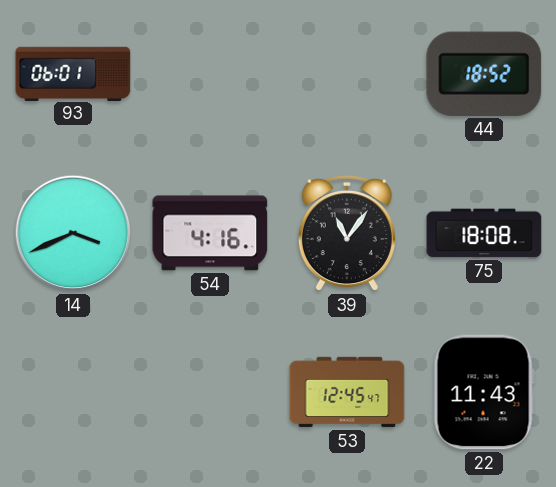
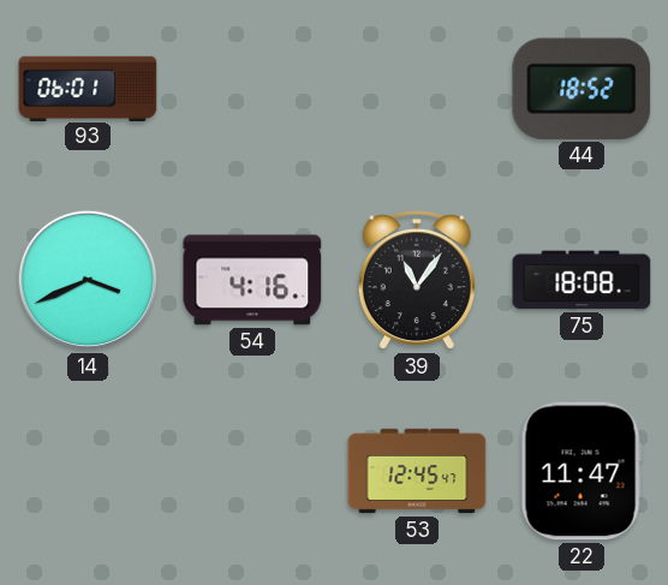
22: 11:43 -> 11:47 (581, 471)
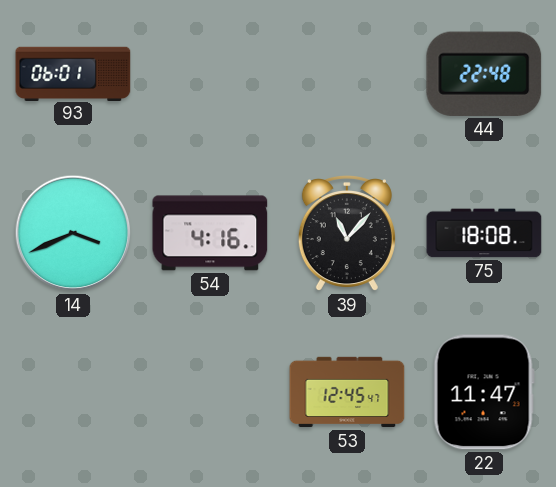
44: 18:52 -> 22:48 (484, 74)
39: 11:06 -> 11:07 (347, 234)
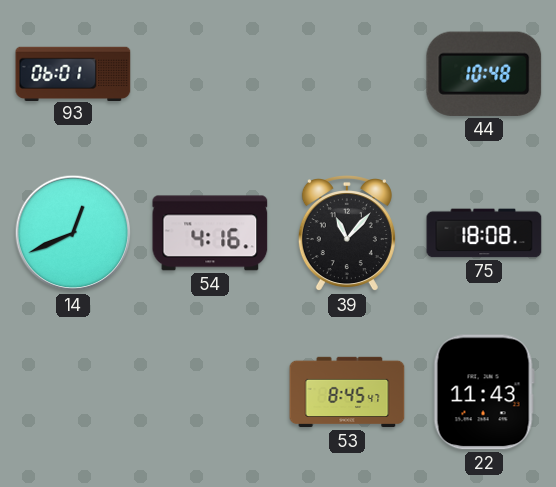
44: 22:48 -> 10:48 (484, 74)
14: 3:41 -> 12:41 (73, 233)
53: 12:45 -> 8:45 (347, 392)
22: 11:47 -> 11:43 (484, 392)
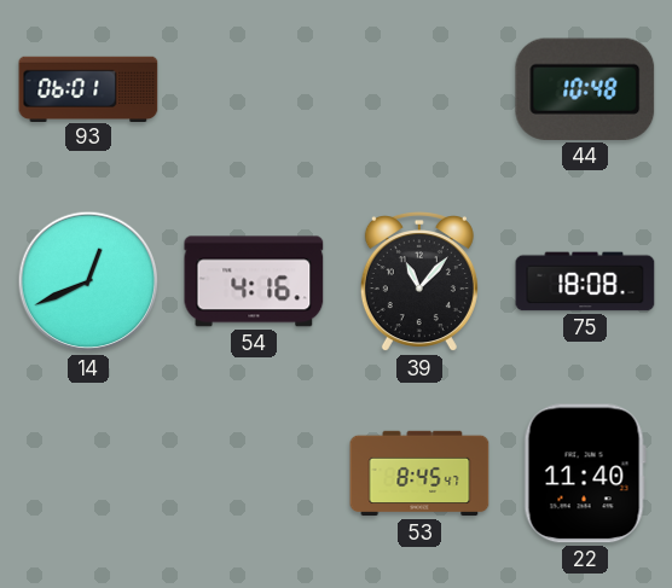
22: 11:43 -> 11:40 (585, 473)
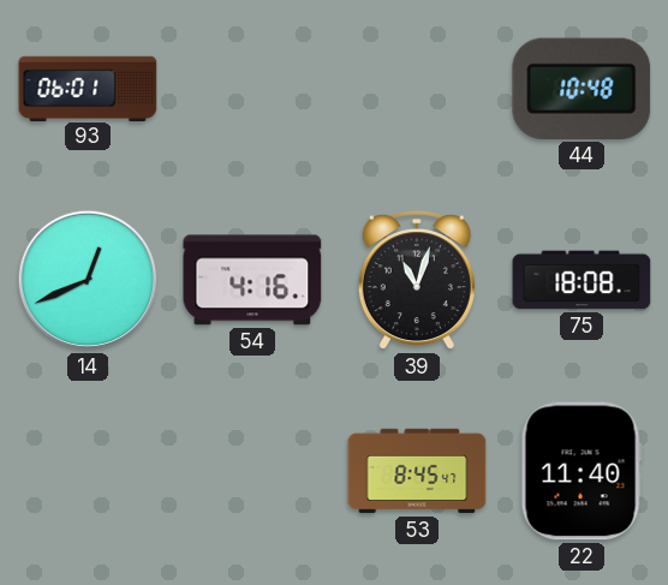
39: 11:07 -> 11:03 (417, 281)
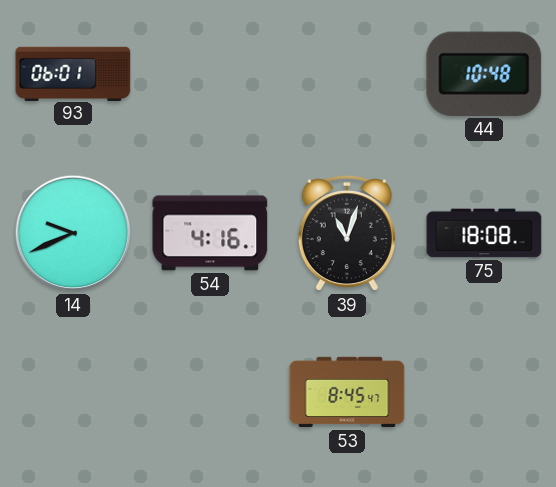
14: 12:41 -> 9:41 (73, 233)
22: 11:40 -> none (581, 471)
